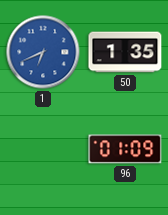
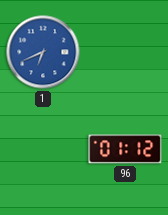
50: 1:35 -> none (125, 52)
96: 01:09 -> 01:12 (125, 149)
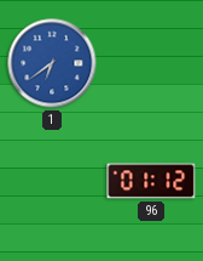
1: 6:41 -> 6:39 (52, 63)
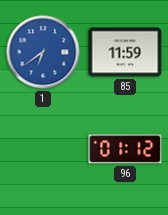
85: none -> 11:59 (125, 52)
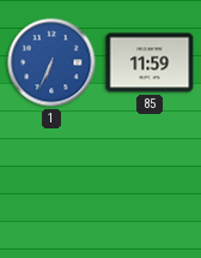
1: 6:39 -> 6:34 (51, 62)
96: 01:12 -> none (125, 149)
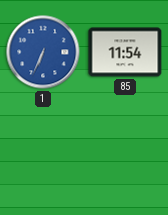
85: 11:59 -> 11:54 (125, 52)
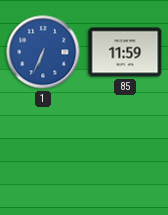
85: 11:54 -> 11:59 (125, 52)
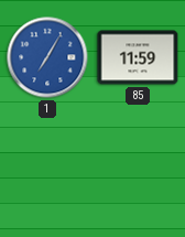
1: 6:34 -> 7:05 (47, 57)
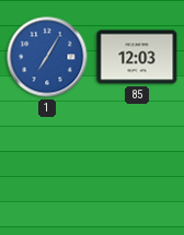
85: 11:59 -> 12:03 (137, 57)
